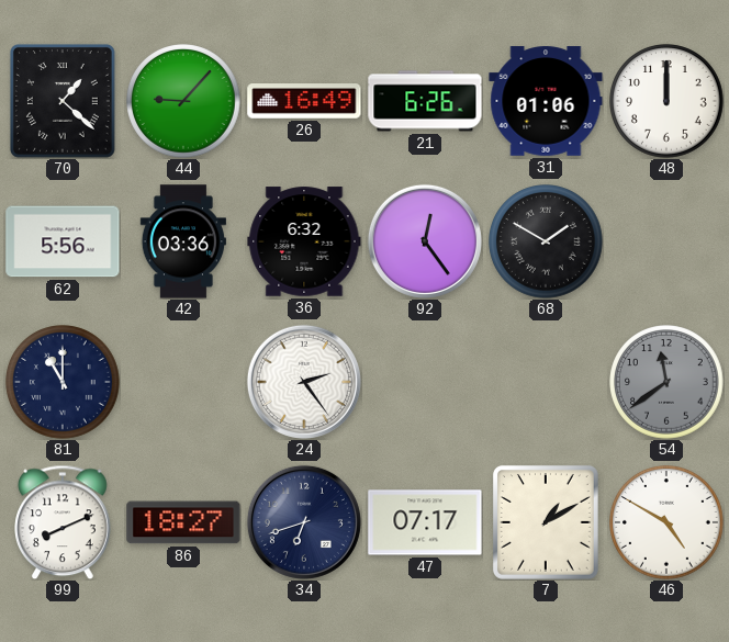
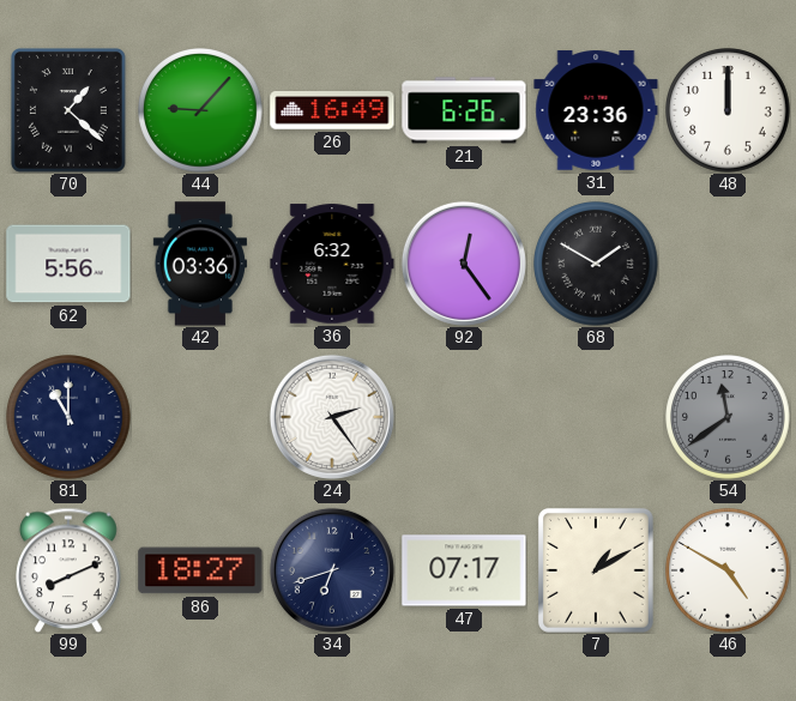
31: 01:06 -> 23:36 (596, 110)
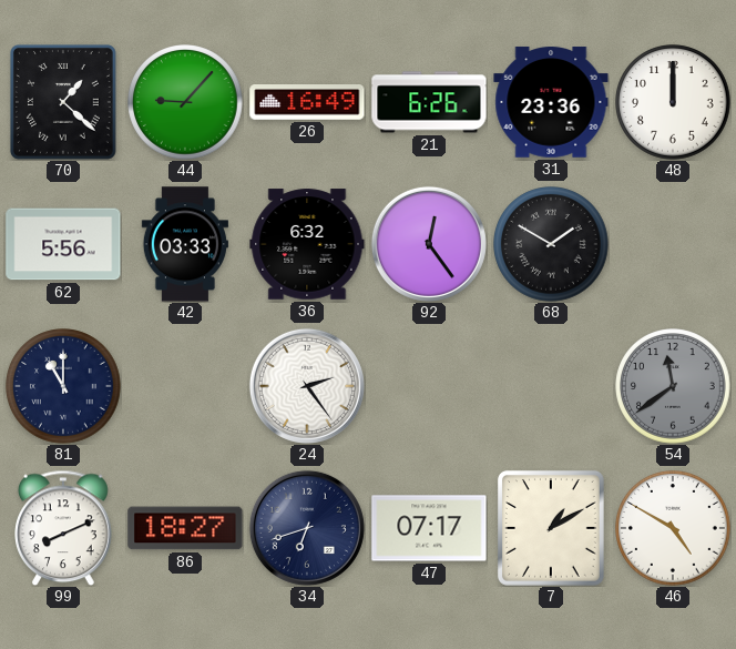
42: 03:36 -> 03:33 (185, 244)
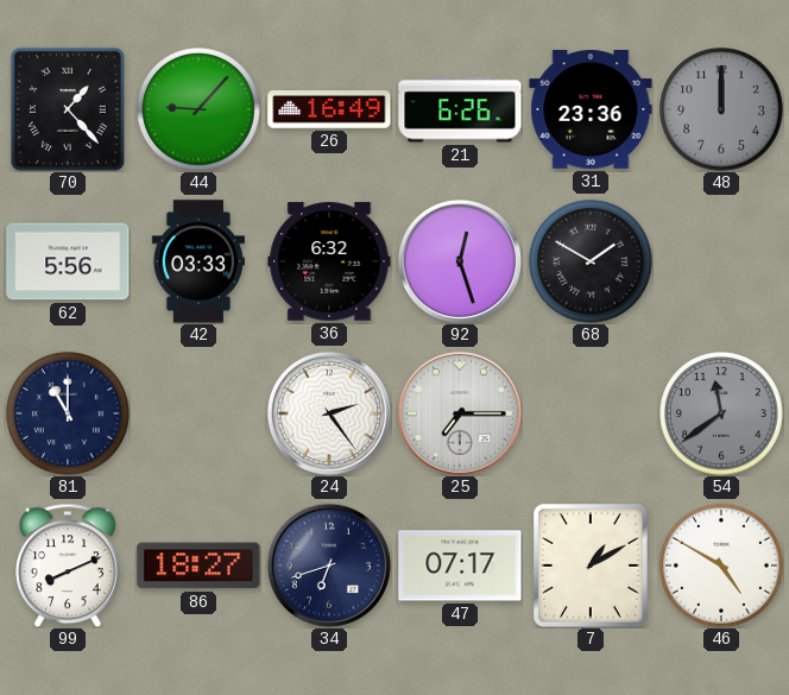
70: 1:22 -> 1:23 (68, 109)
48 dial: white -> grey (721, 109)
92: 12:24 -> 12:27 (460, 261)
25: none -> 7:15 (460, 413)
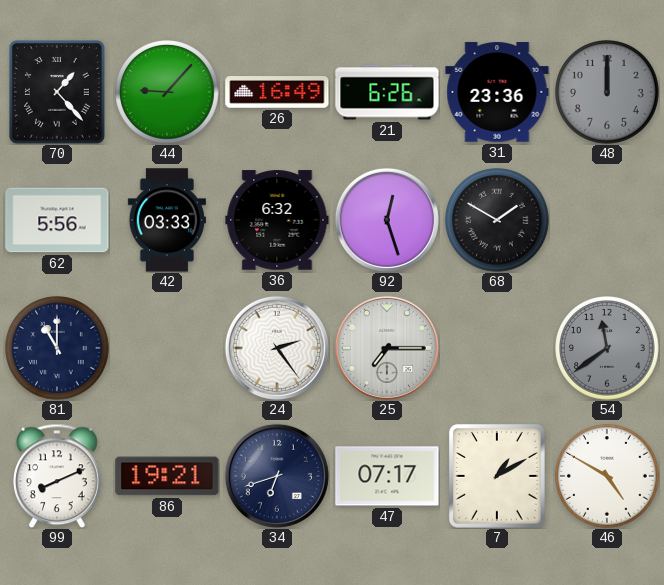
86: 18:27 -> 19:21 (167, 476)
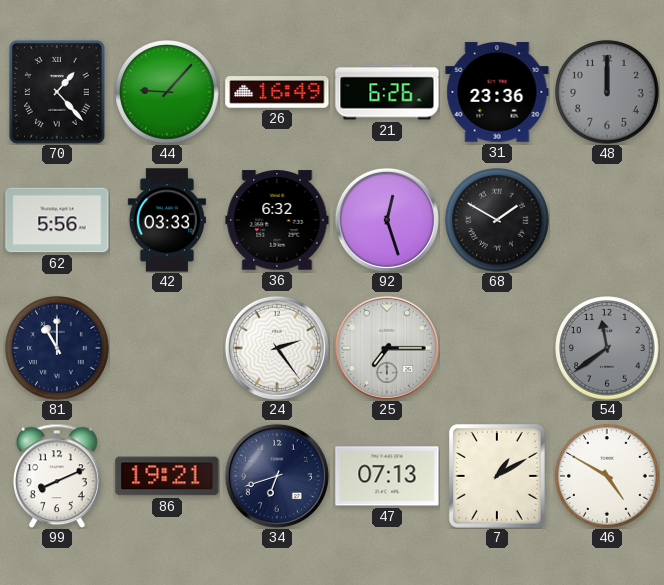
47: 07:17 -> 07:13 (387, 476)
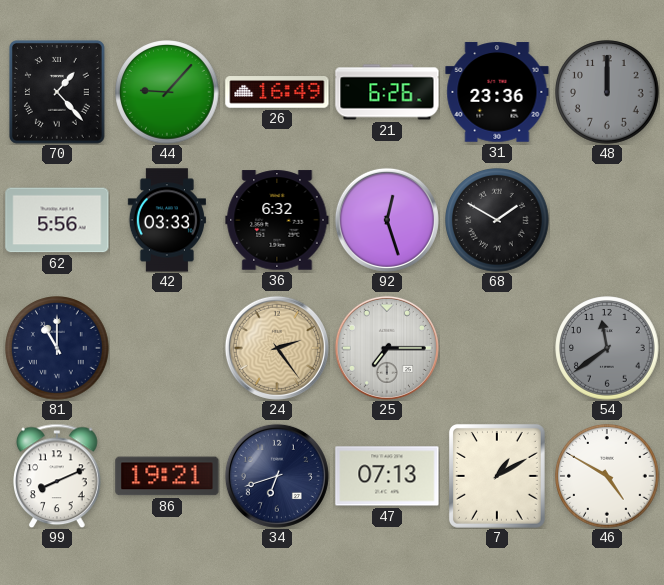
24 dial: white -> champagne (277, 348)
